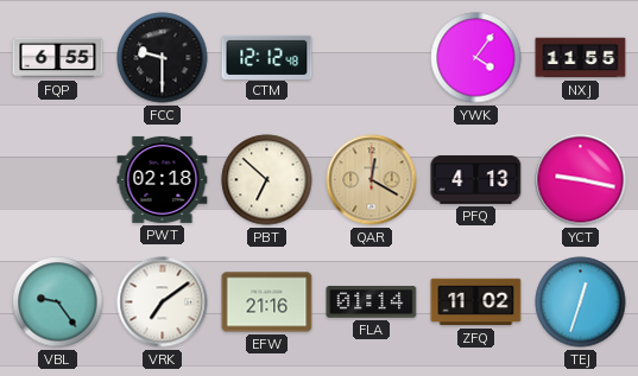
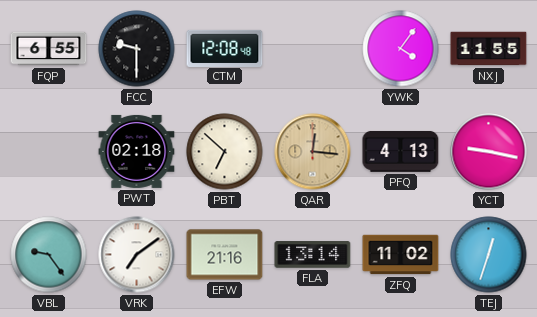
CTM: 12:12 -> 12:08 (225, 48)
QAR: 12:20 -> 12:16 (313, 152)
FLA: 01:14 -> 13:14 (313, 255)
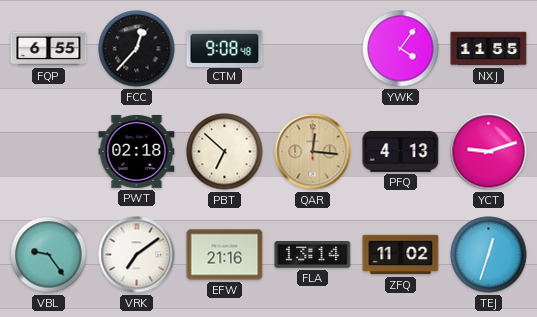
FCC: 9:30 -> 12:37 (137, 49)
CTM: 12:08 -> 9:08 (225, 48)
YCT: 9:17 -> 9:12 (489, 152)
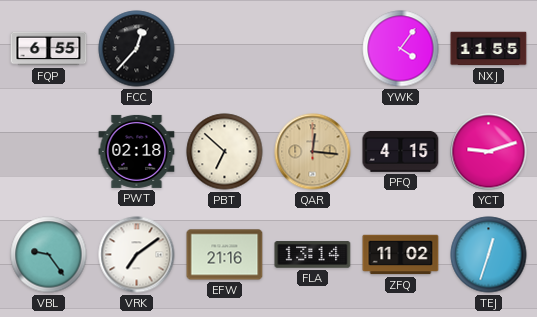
CTM: 9:08 -> none (225, 48)
PFQ: 4:13 -> 4:15 (401, 151)
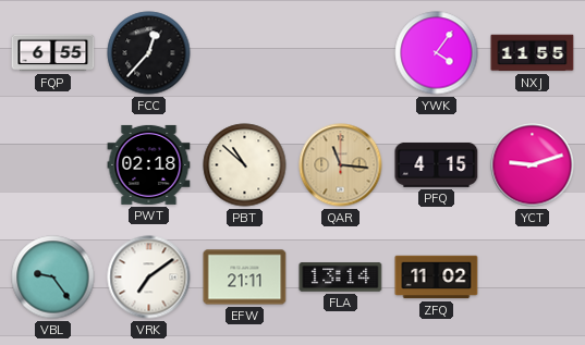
PBT: 6:52 -> 10:52 (245, 165)
QAR: 12:16 -> 11:16 (341, 165)
EFW: 21:16 -> 21:11 (245, 278)
TEJ: 12:33 -> none (489, 255)
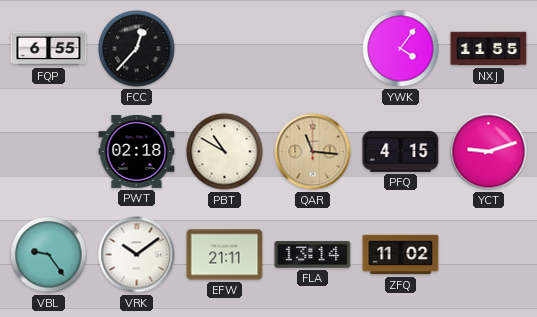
PBT: 10:52 -> 10:50 (225, 152)
VRK: 7:09 -> 10:09 (137, 255)
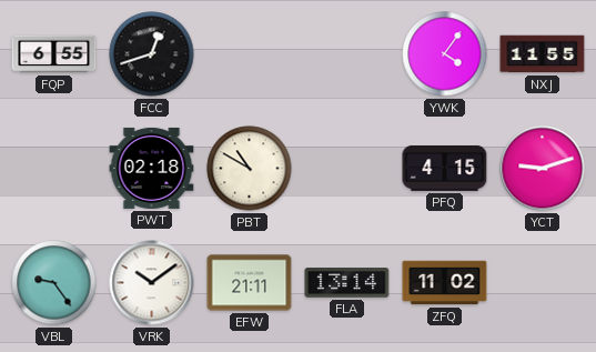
FCC: 12:37 -> 12:42 (152, 54)
QAR: 11:16 -> none (313, 152)
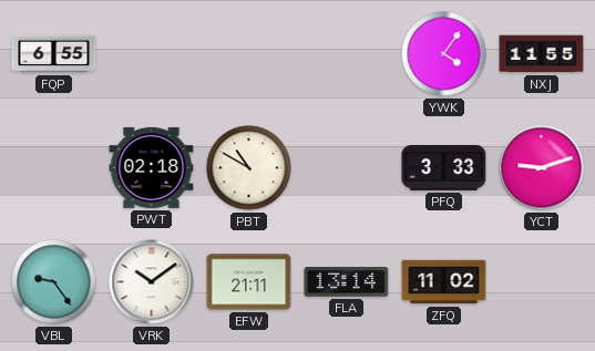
FCC: 12:42 -> none (152, 54)
PFQ: 4:15 -> 3:33 (444, 167)
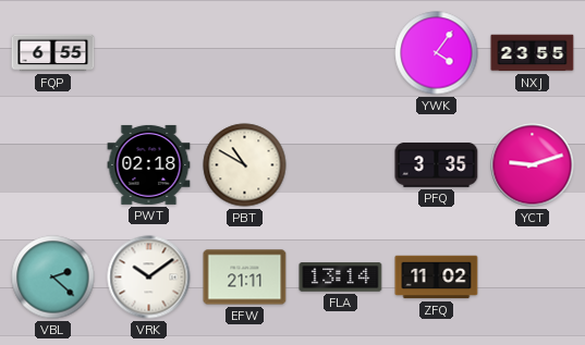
NXJ: 11:55 -> 23:55 (533, 53)
PFQ: 3:33 -> 3:35 (437, 164)
VBL: 9:24 -> 2:22 (53, 278)
